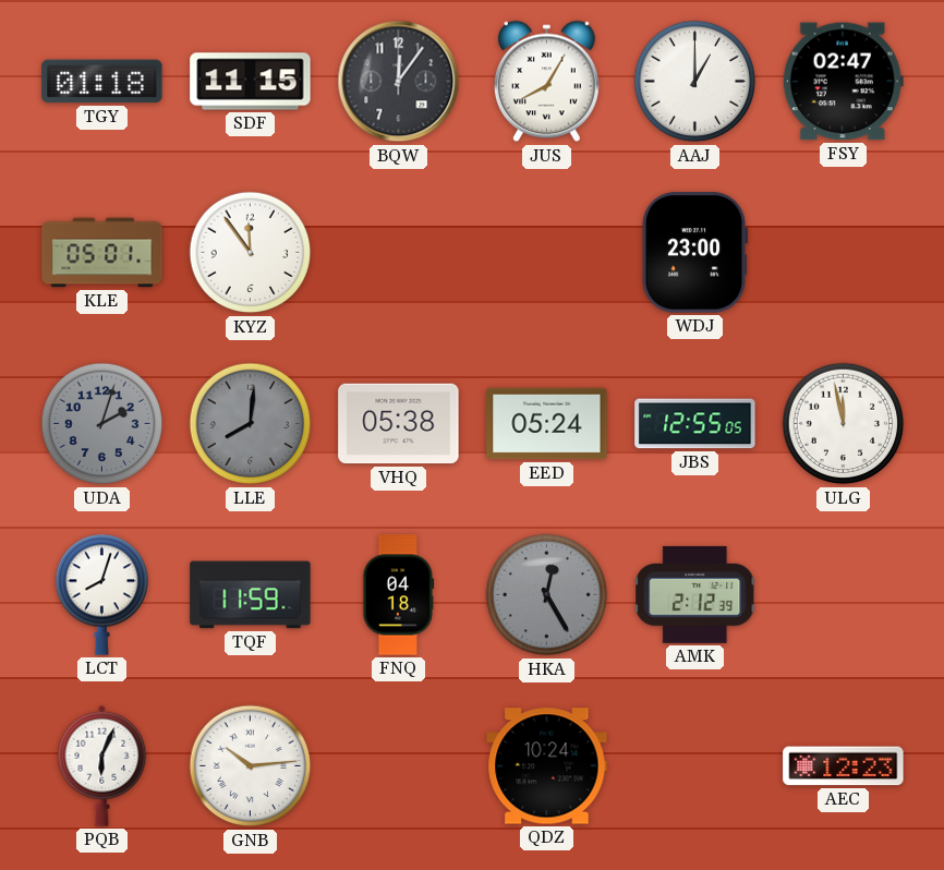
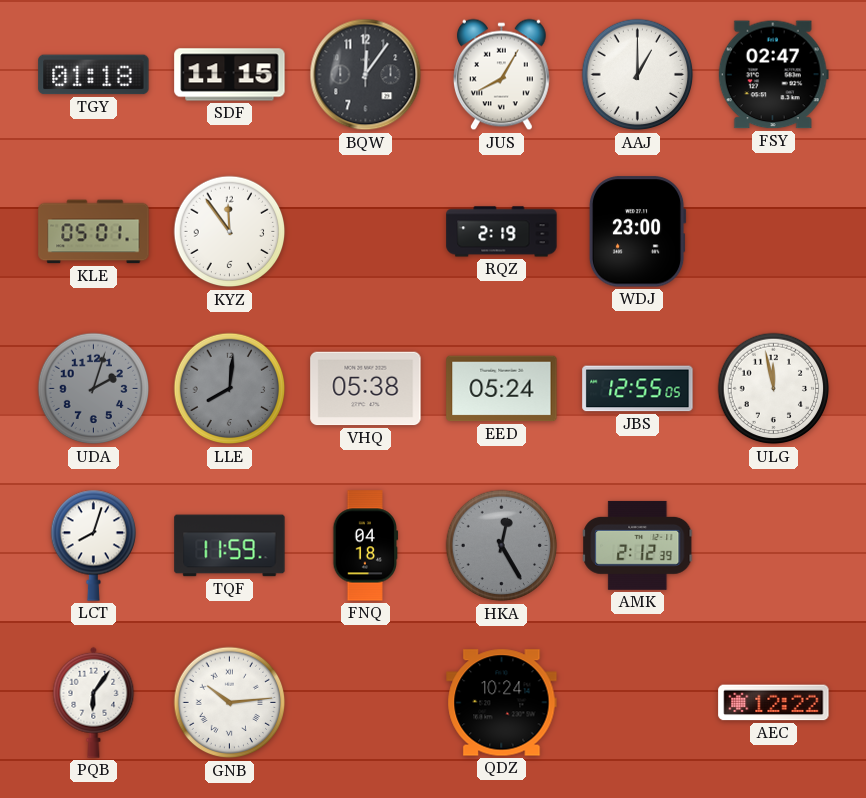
RQZ: none -> 2:19 (502, 232)
PQB: 6:04 -> 6:06 (94, 702)
AEC: 12:23 -> 12:22 (774, 703)
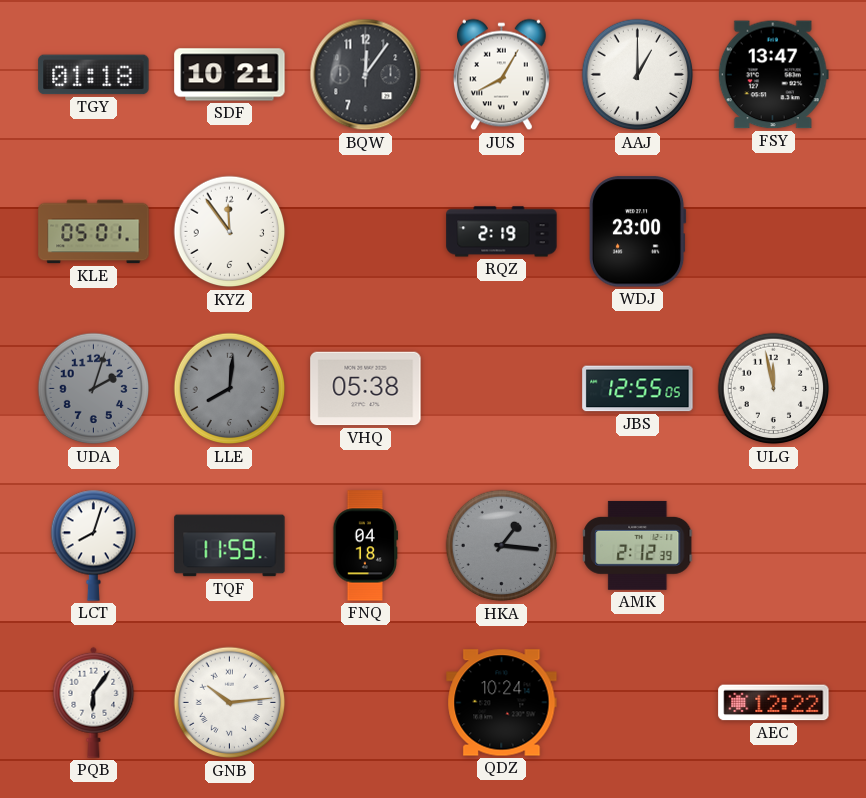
SDF: 11:15 -> 10:21 (230, 75)
FSY: 02:47 -> 13:47 (773, 75)
EED: 05:24 -> none (502, 389)
HKA: 12:25 -> 1:16 (502, 546)
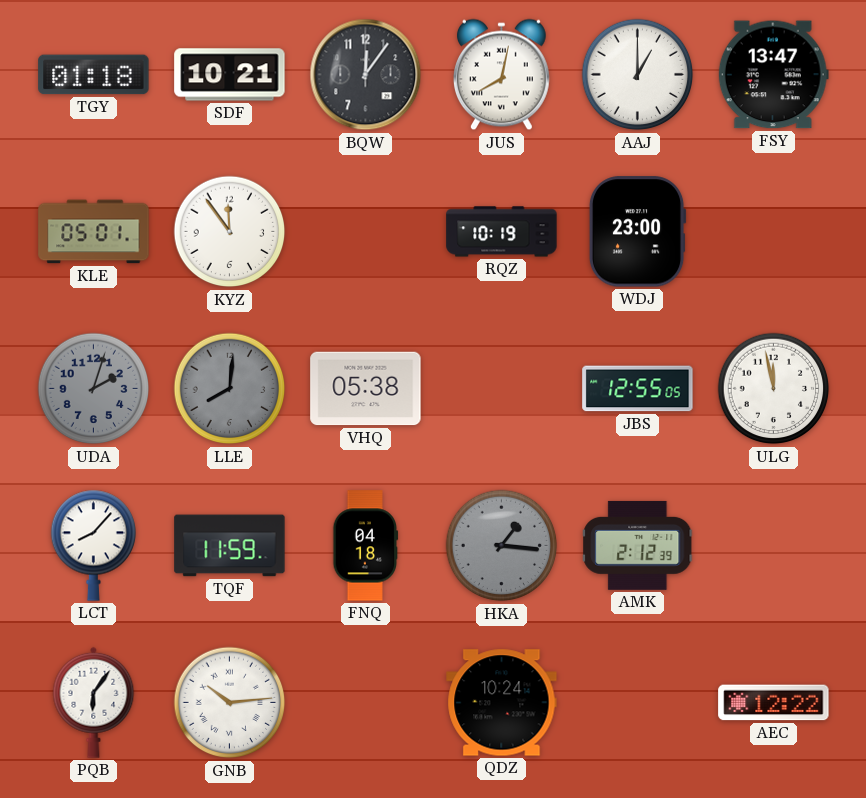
JUS: 8:05 -> 8:02 (501, 75)
RQZ: 2:19 -> 10:19 (502, 232)
LCT: 8:03 -> 8:07 (93, 545)
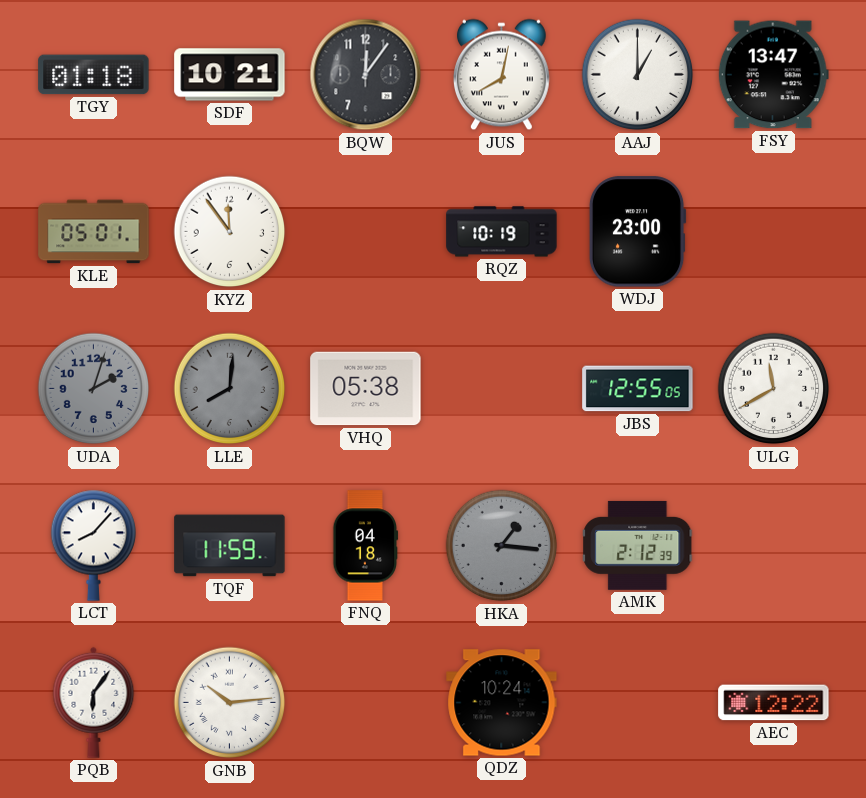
ULG: 11:58 -> 11:40 (774, 389)
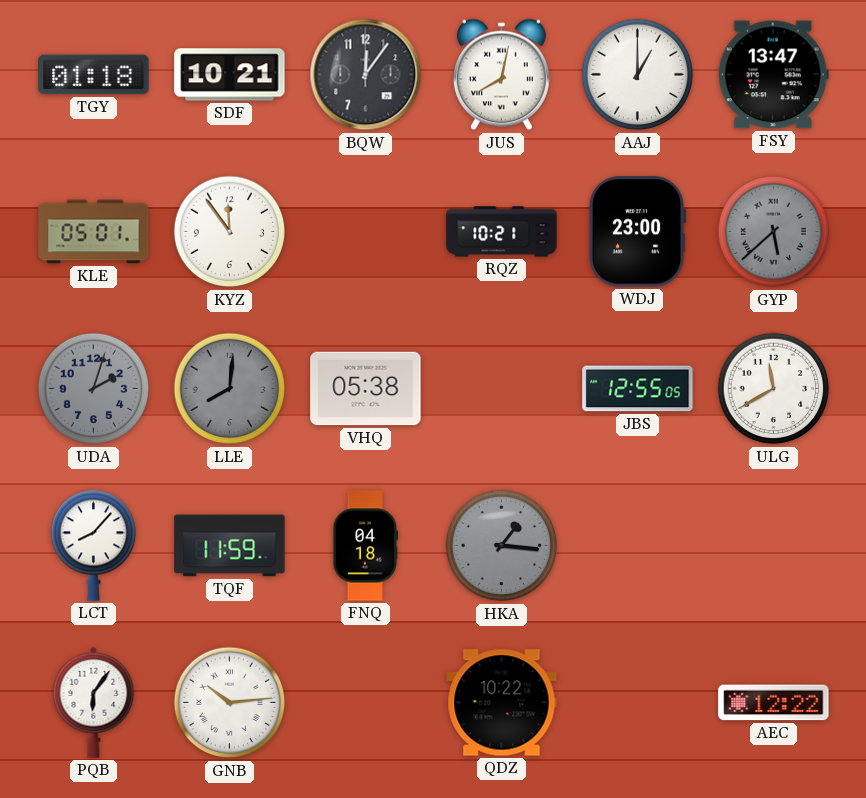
RQZ: 10:19 -> 10:21 (502, 232)
GYP: none -> 5:38 (774, 232)
AMK: 2:12 -> none (638, 545)
QDZ: 10:24 -> 10:22 (502, 703)
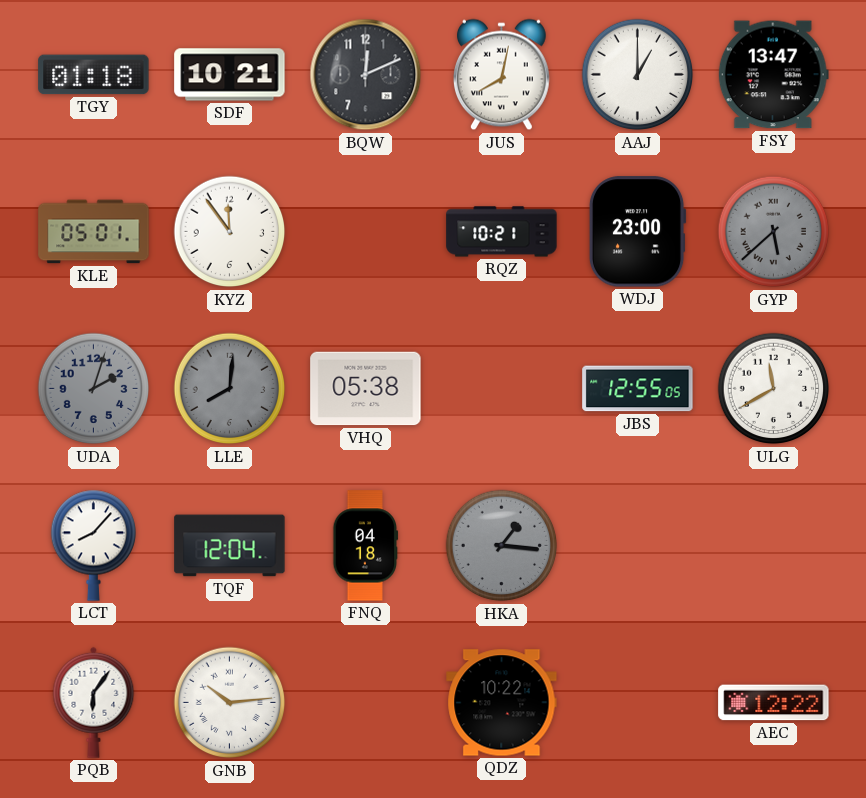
BQW: 12:06 -> 12:11 (366, 75)
TQF: 11:59 -> 12:04 (230, 546)
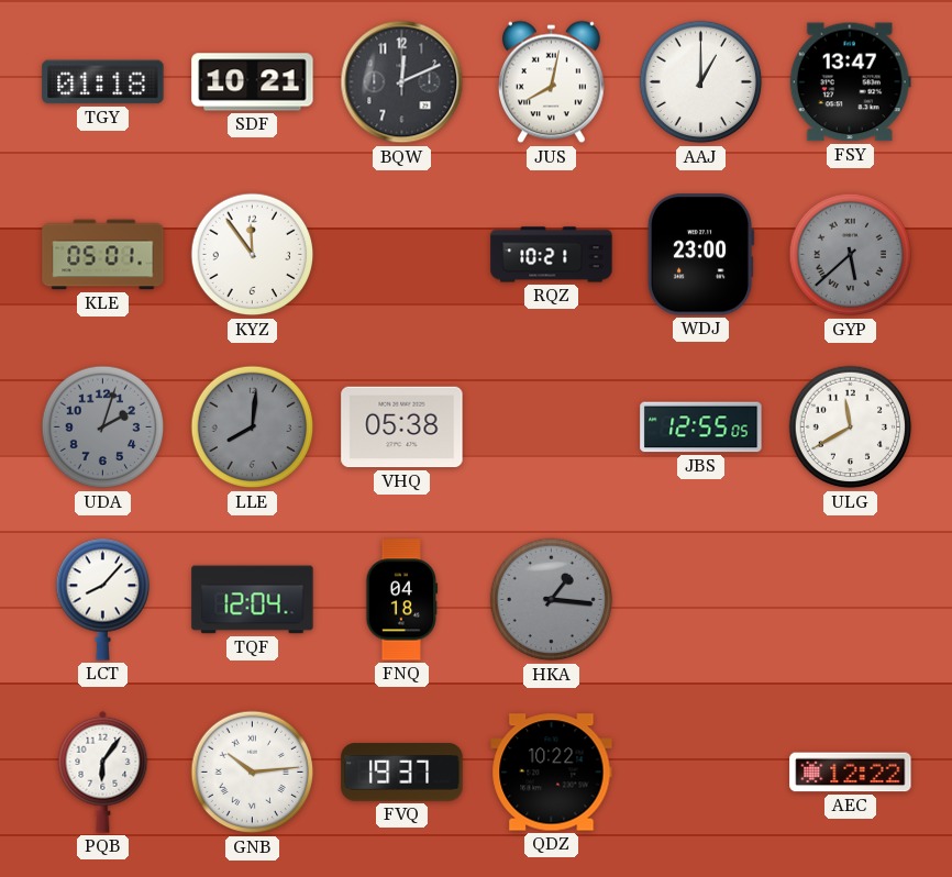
FVQ: none -> 19:37 (402, 773)
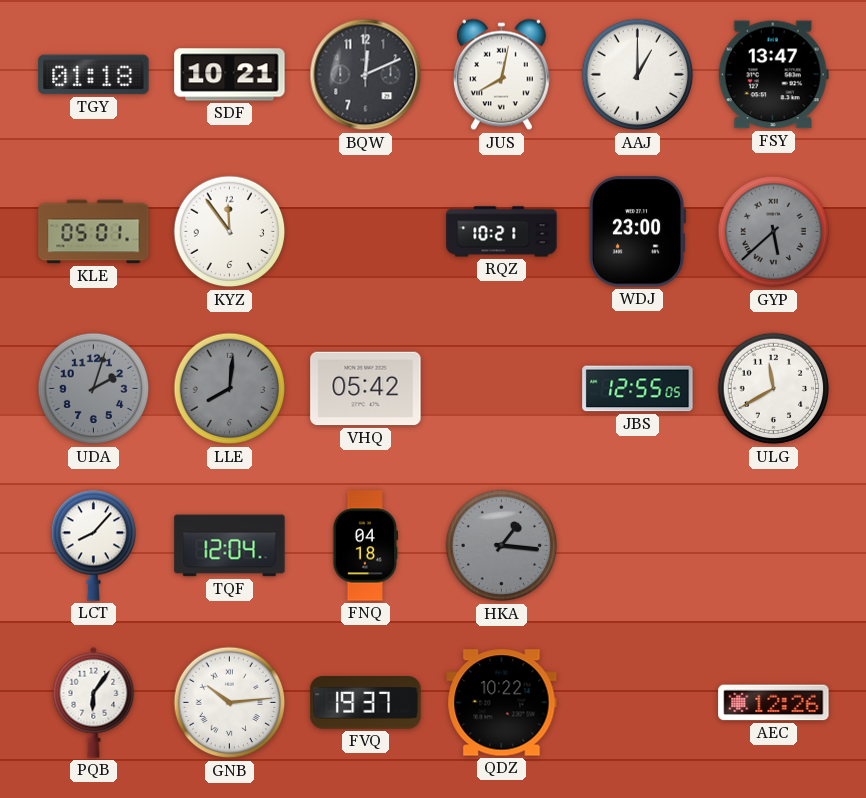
VHQ: 05:38 -> 05:42 (366, 389)
AEC: 12:22 -> 12:26 (774, 703)
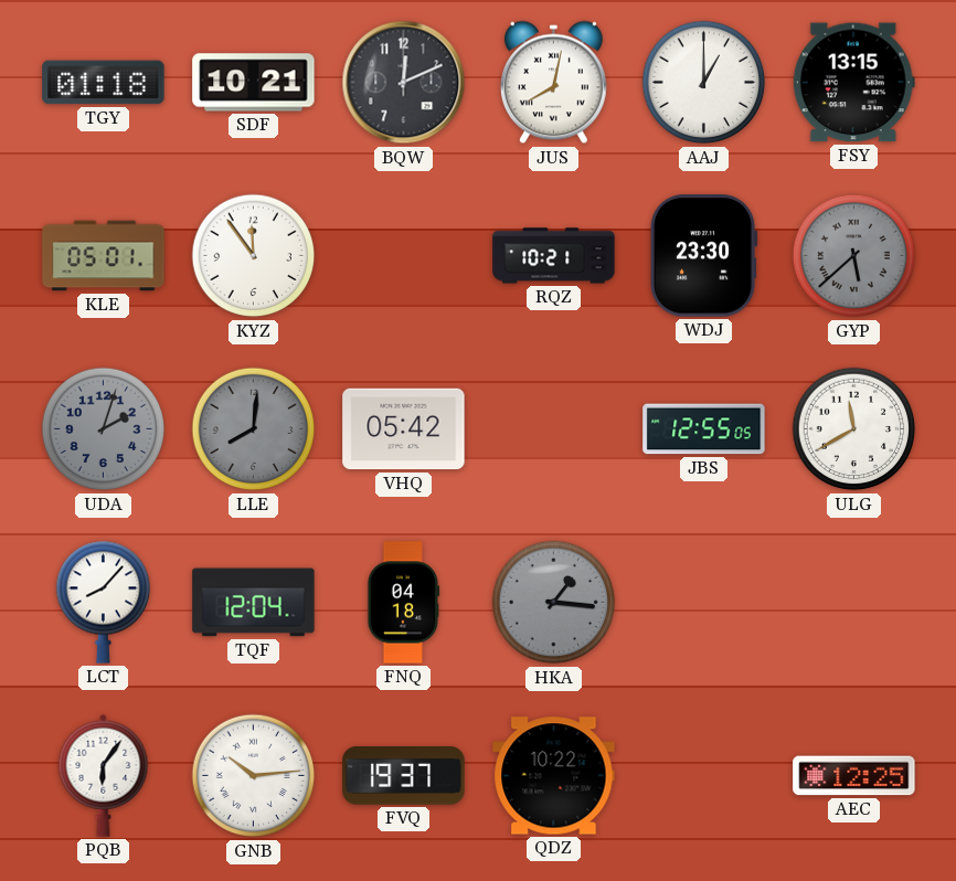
FSY: 13:47 -> 13:15 (853, 83)
WDJ: 23:00 -> 23:30 (703, 256)
AEC: 12:26 -> 12:25 (854, 776)
